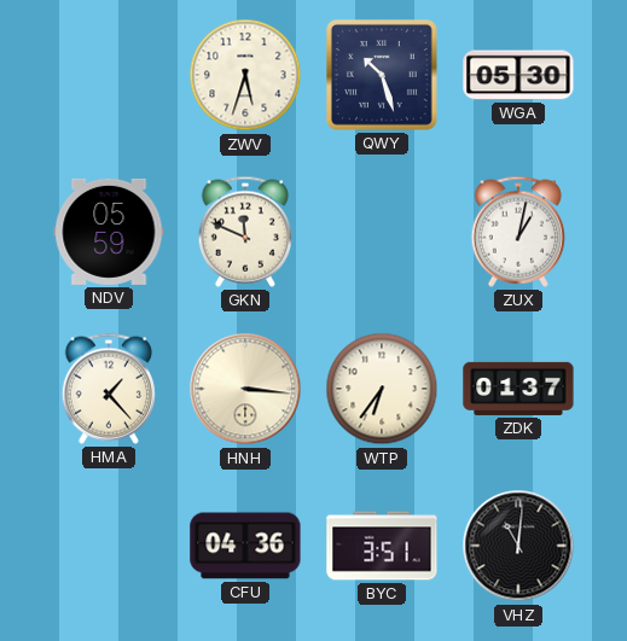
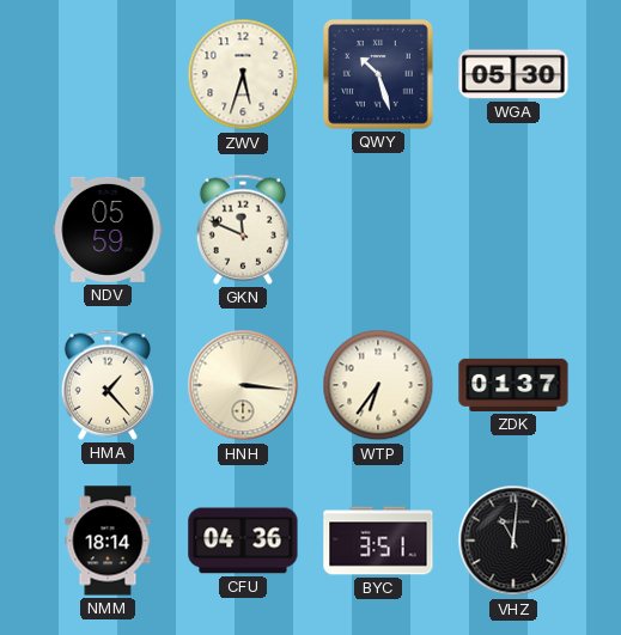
ZUX: 1:02 -> none (518, 232)
NMM: none -> 18:14 (108, 541)
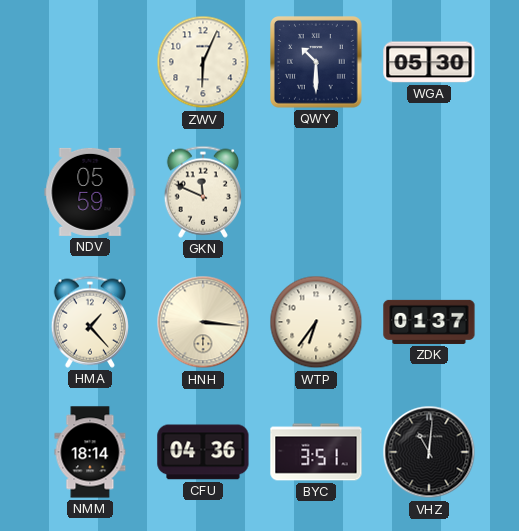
ZWV: 5:33 -> 6:04 (203, 62)
QWY: 10:27 -> 10:30 (317, 63)
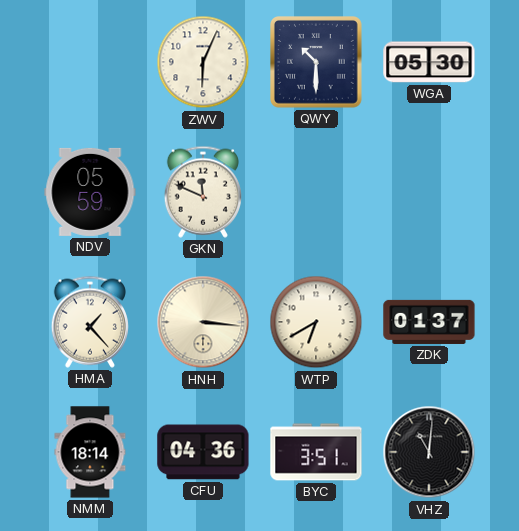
WTP: 6:36 -> 6:40 (316, 322)
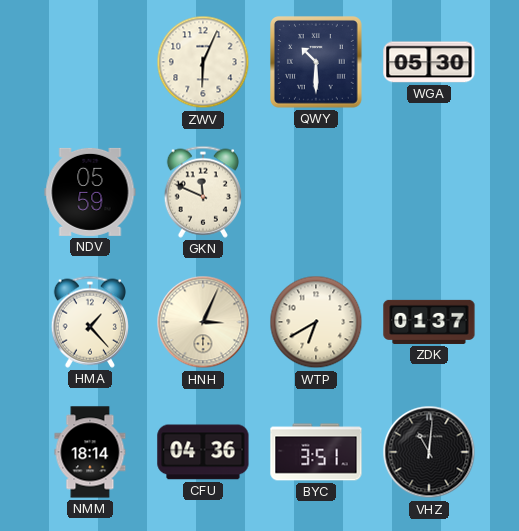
HNH: 3:16 -> 3:04 (203, 322)
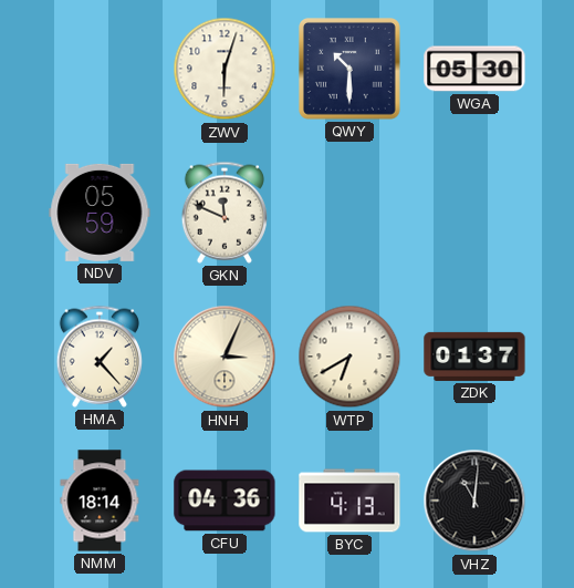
ZWV: 6:04 -> 6:03 (225, 69)
BYC: 3:51 -> 4:13 (349, 501)
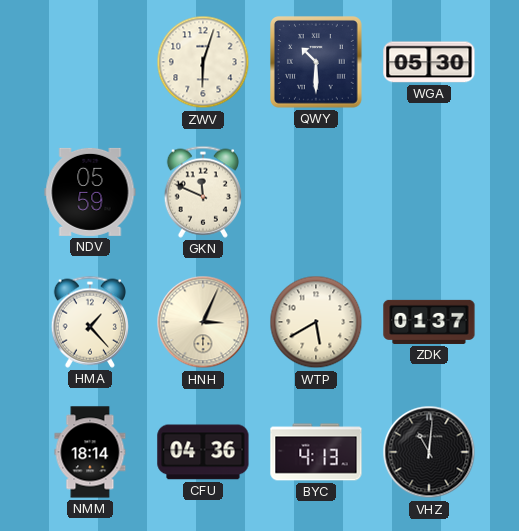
WTP: 6:40 -> 5:40 (316, 322)
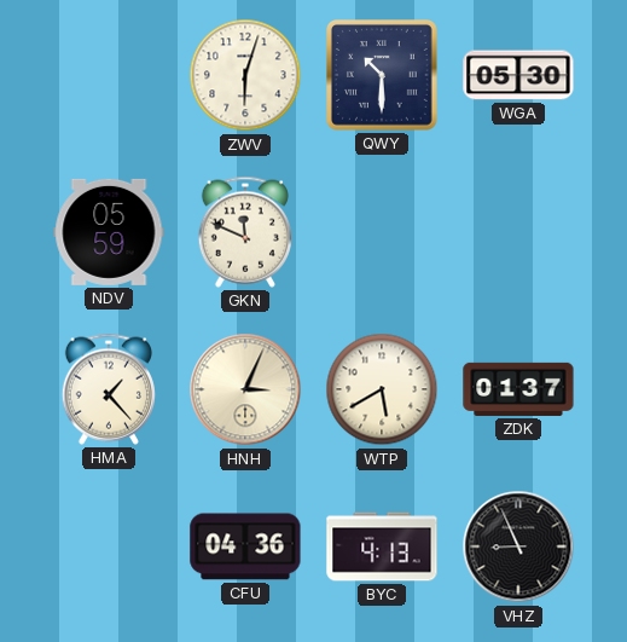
NMM: 18:14 -> none (90, 452)
VHZ: 11:01 -> 8:56 (518, 546)
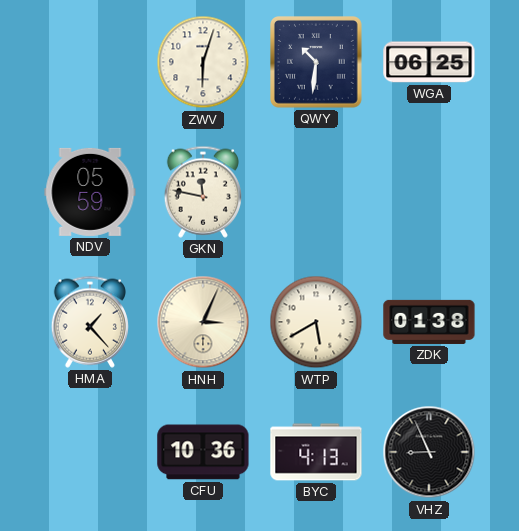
QWY: 10:30 -> 10:31 (317, 63)
WGA: 05:30 -> 06:25 (429, 62)
GKN: 11:49 -> 11:47 (203, 192)
ZDK: 01:37 -> 01:38 (429, 322)
CFU: 04:36 -> 10:36 (203, 452)
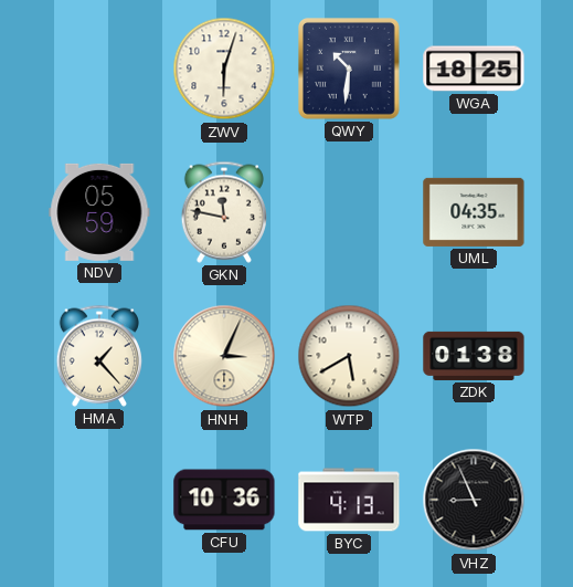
WGA: 06:25 -> 18:25 (474, 69)
UML: none -> 04:35 (474, 212)
